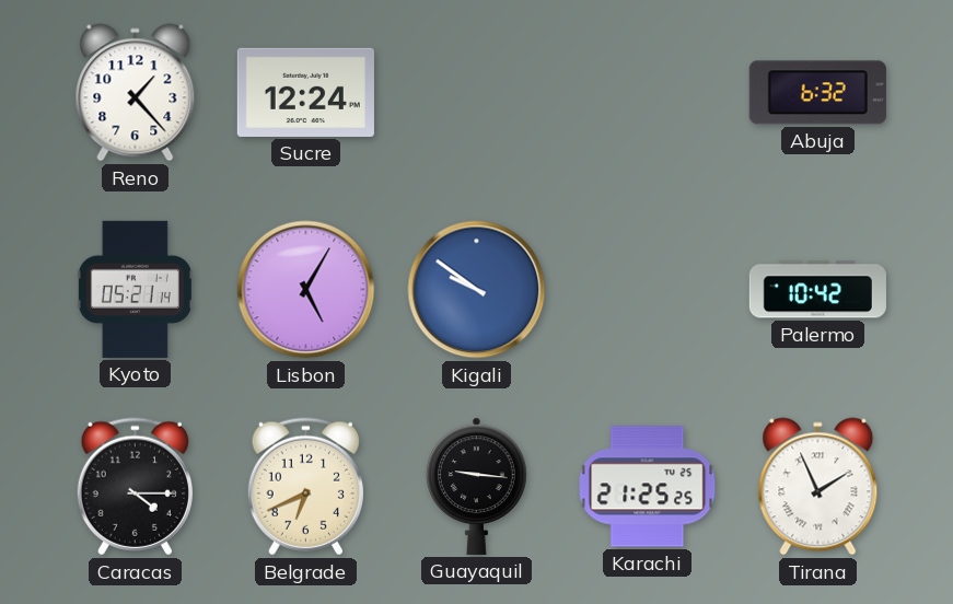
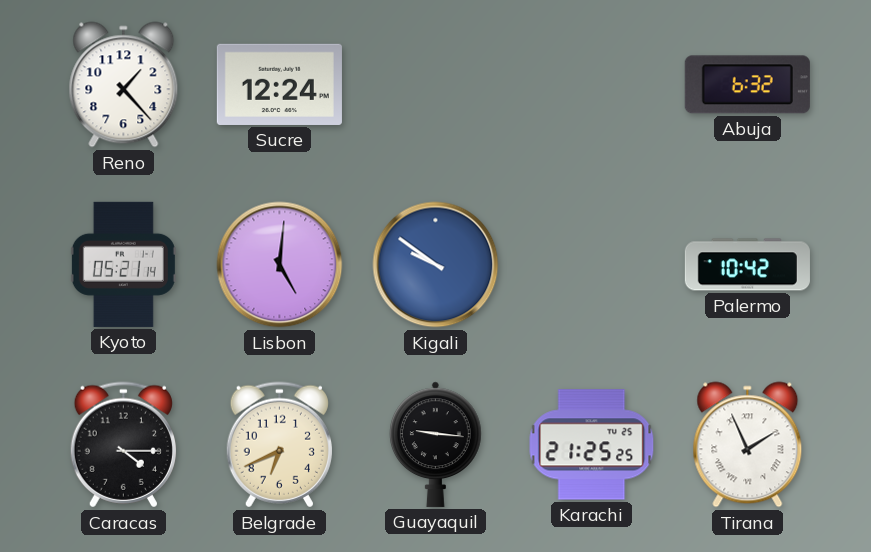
Lisbon: 5:05 -> 5:01 (280, 265)
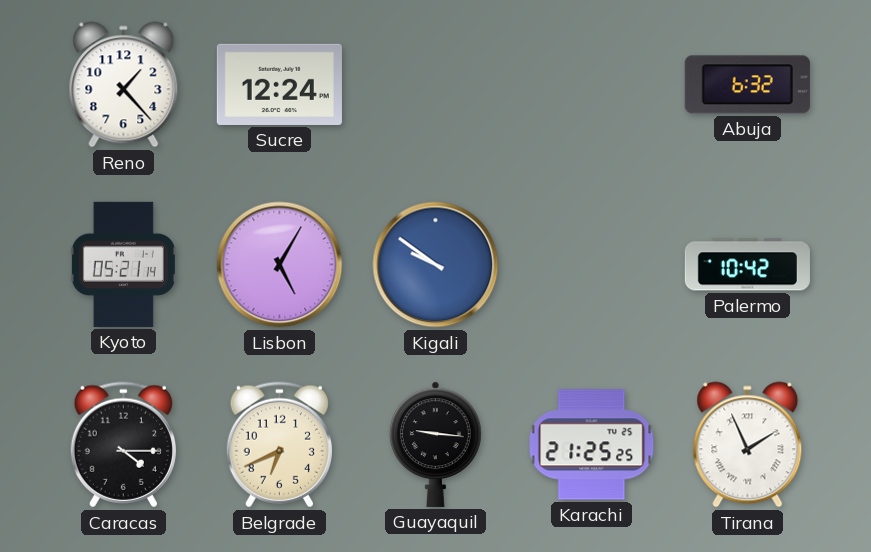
Lisbon: 5:01 -> 5:05 (280, 265)
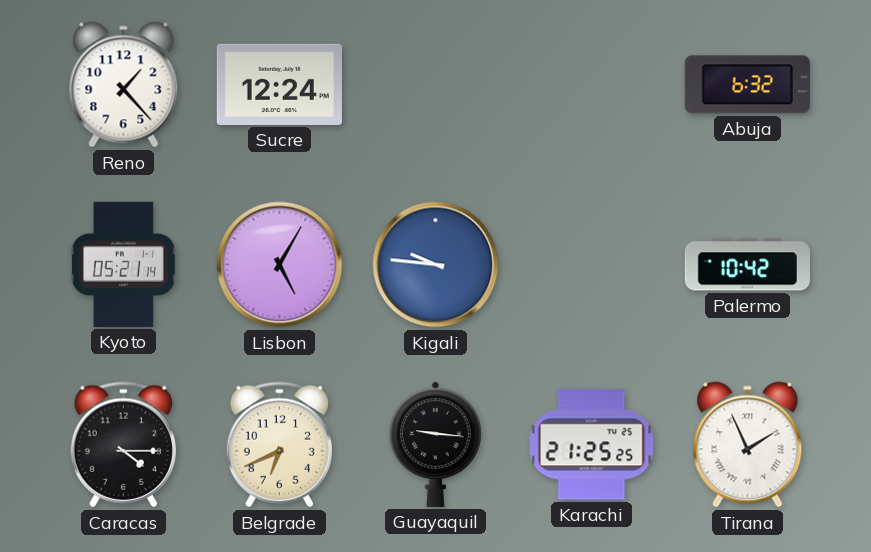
Kigali: 9:51 -> 9:46 (436, 265)
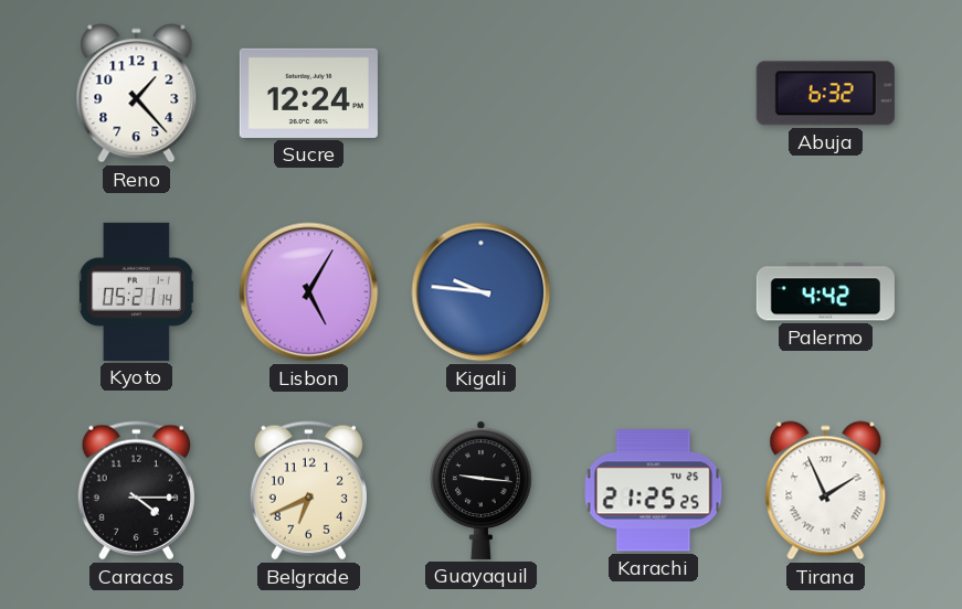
Palermo: 10:42 -> 4:42 (825, 292)
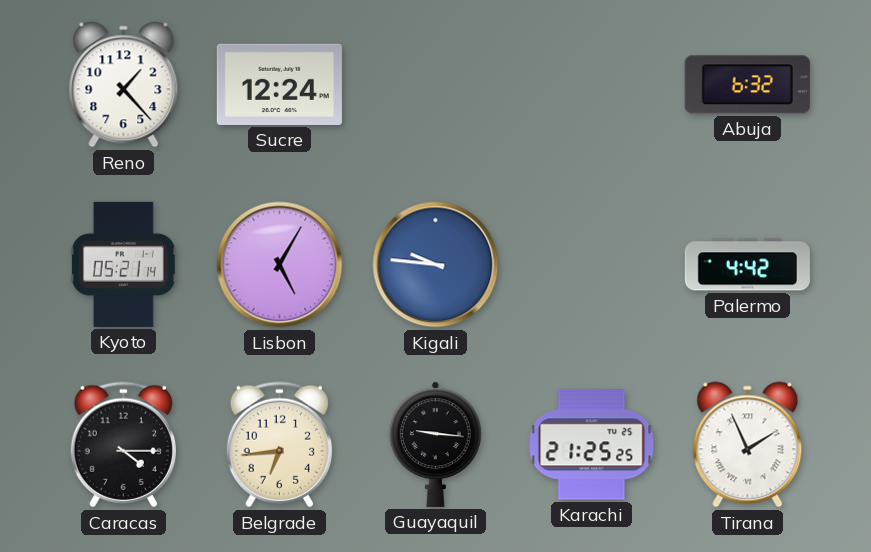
Belgrade: 6:41 -> 6:44 (279, 445)
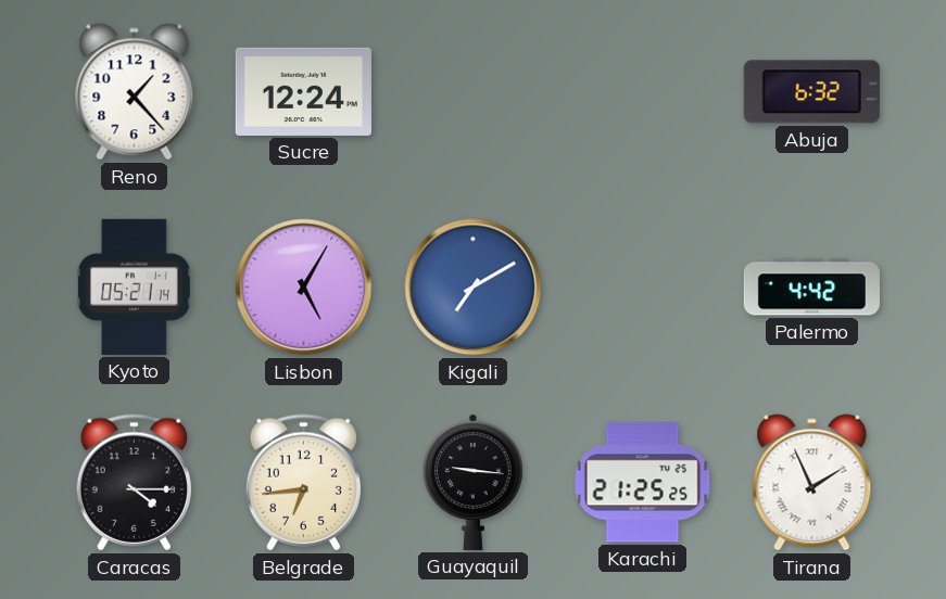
Kigali: 9:46 -> 7:10 (474, 288)
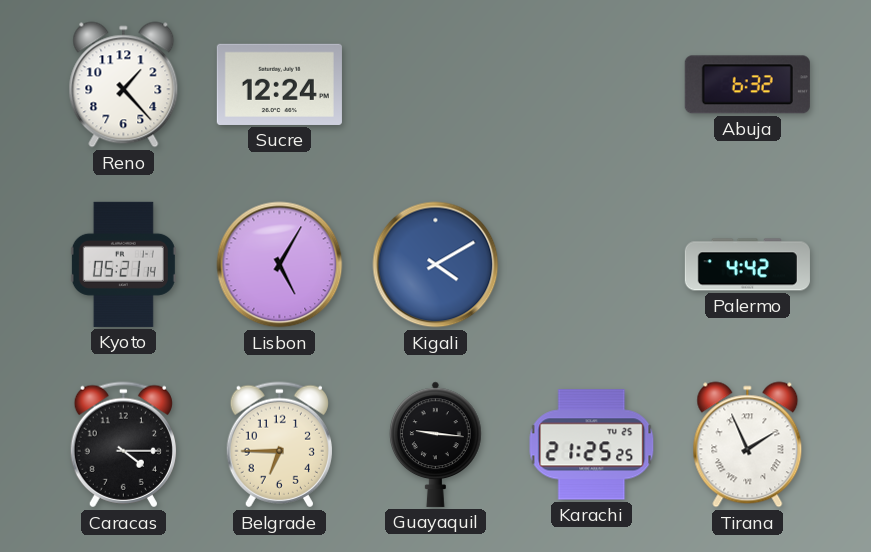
Kigali: 7:10 -> 4:10 (436, 265)
Belgrade: 6:44 -> 6:45 (279, 445)
